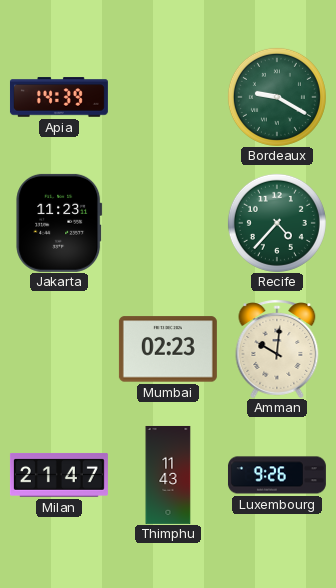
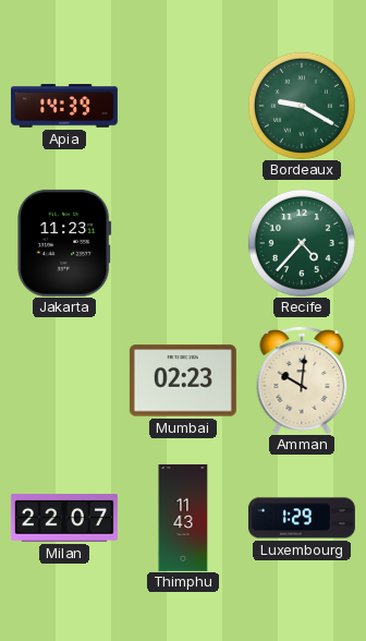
Milan: 21:47 -> 22:07 (64, 518)
Luxembourg: 9:26 -> 1:29 (302, 518)
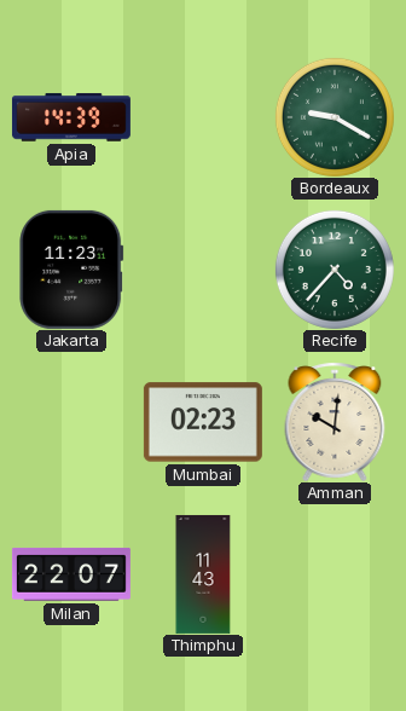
Luxembourg: 1:29 -> none (302, 518)
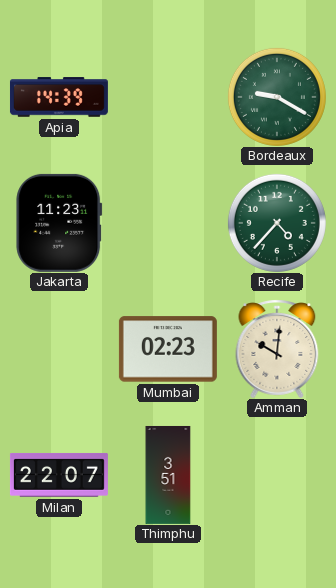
Thimphu: 11:43 -> 3:51 (168, 475)
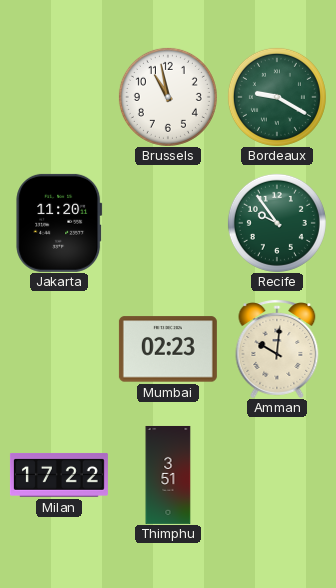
Apia: 14:39 -> none (59, 97)
Brussels: none -> 10:58 (168, 97)
Jakarta: 11:23 -> 11:20 (59, 223)
Recife: 4:37 -> 9:54 (277, 223)
Milan: 22:07 -> 17:22 (59, 475)
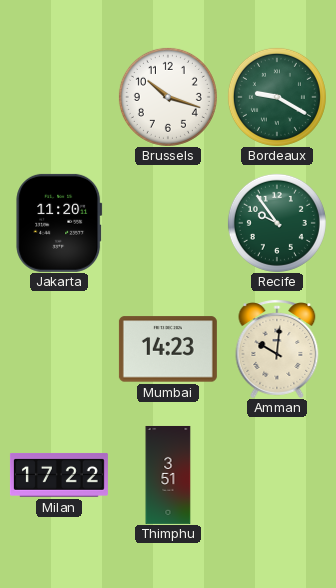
Brussels: 10:58 -> 10:18 (168, 97)
Mumbai: 02:23 -> 14:23 (168, 349)
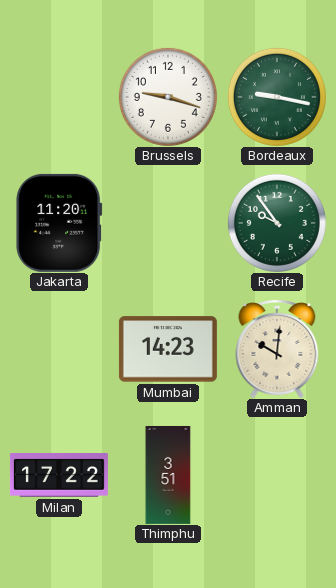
Brussels: 10:18 -> 9:18 (168, 97)
Bordeaux: 9:20 -> 9:17 (277, 97)
